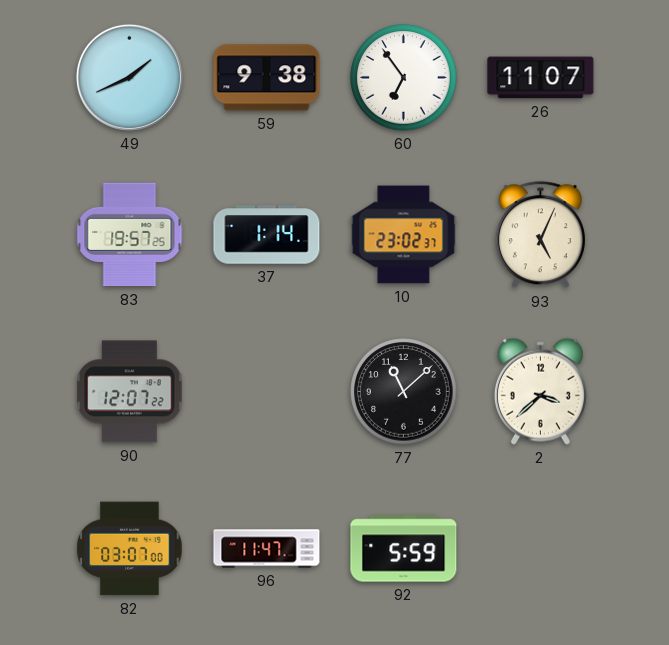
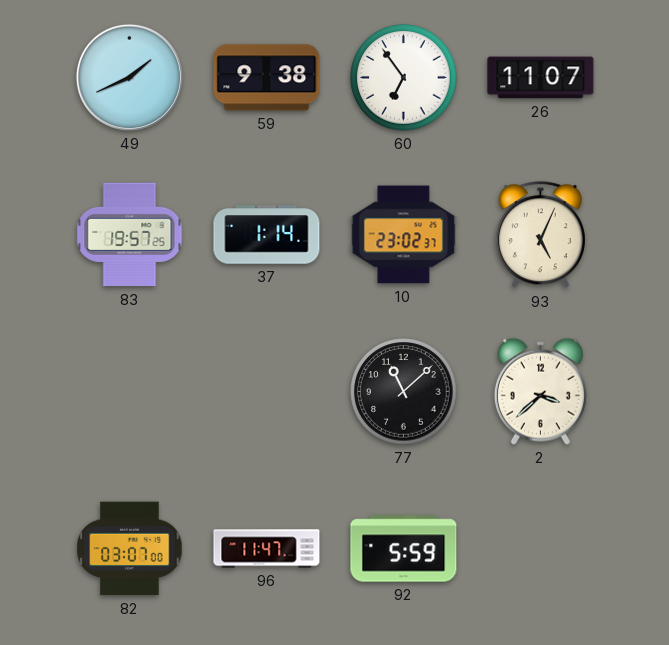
90: 12:07 -> none (130, 392)
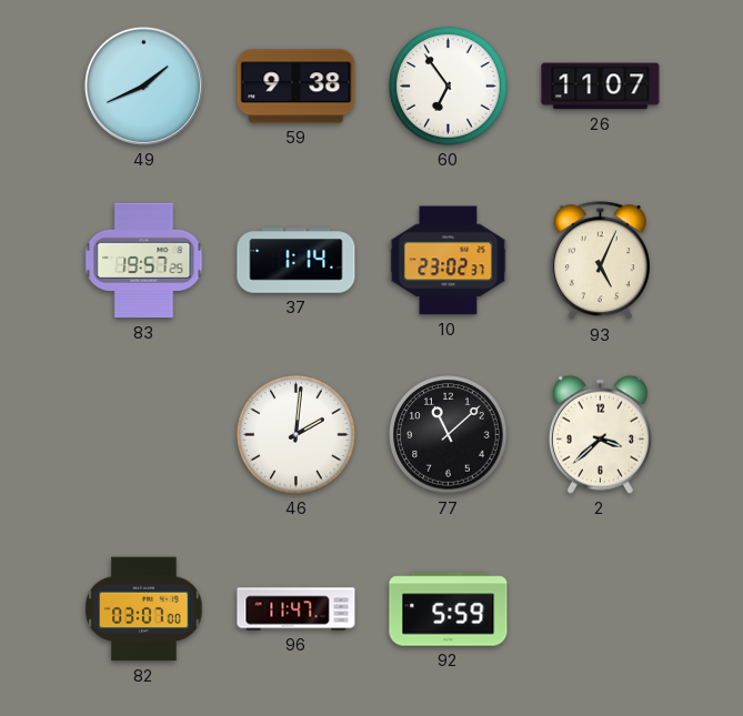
46: none -> 2:01 (297, 435)
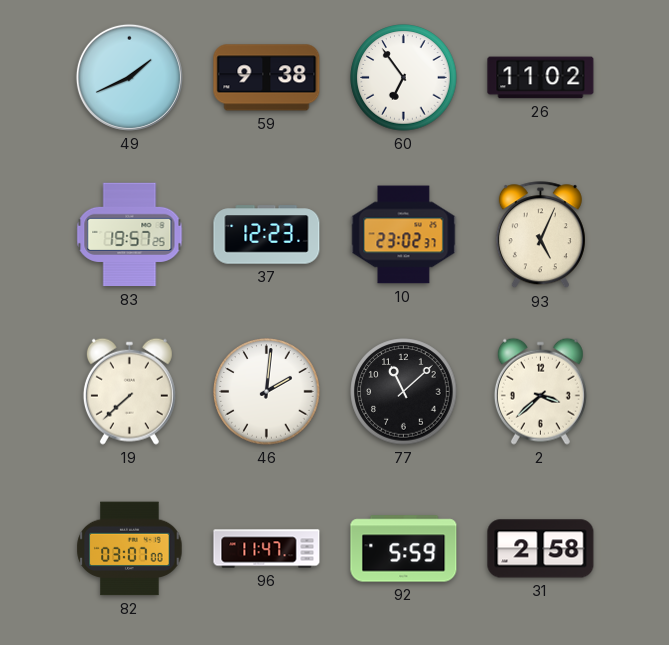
26: 11:07 -> 11:02 (541, 78)
37: 1:14 -> 12:23 (267, 235)
19: none -> 7:38 (129, 391)
31: none -> 2:58 (541, 549)
